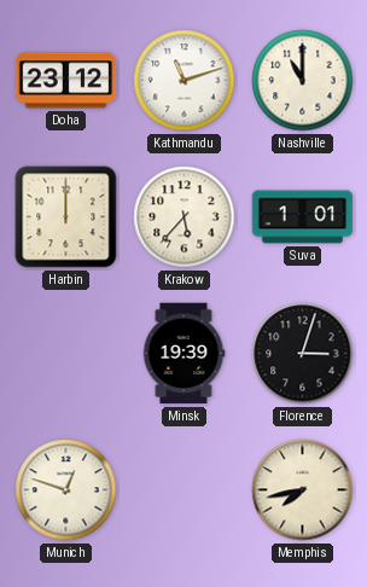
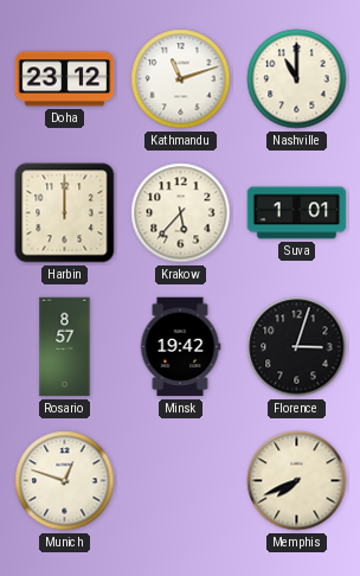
Rosario: none -> 8:57 (65, 347)
Minsk: 19:39 -> 19:42 (180, 347)
Memphis: 7:43 -> 7:41 (297, 481)
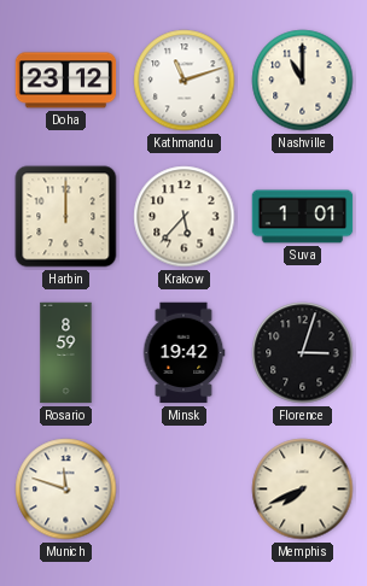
Rosario: 8:57 -> 8:59 (66, 353)
Munich: 12:48 -> 11:48 (66, 490)
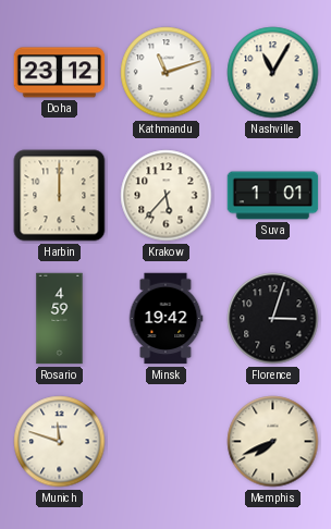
Nashville: 11:00 -> 11:05 (273, 73)
Rosario: 8:59 -> 4:59 (60, 319)
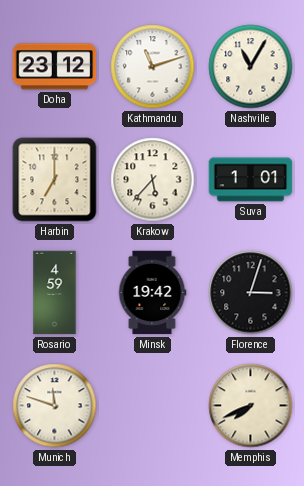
Harbin: 12:00 -> 7:00 (55, 180)
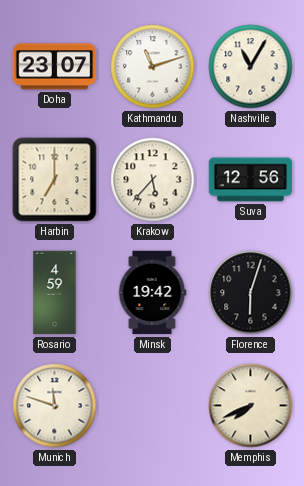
Doha: 23:12 -> 23:07 (55, 67)
Suva: 1:01 -> 12:56 (251, 180)
Florence: 3:03 -> 6:03 (251, 293)
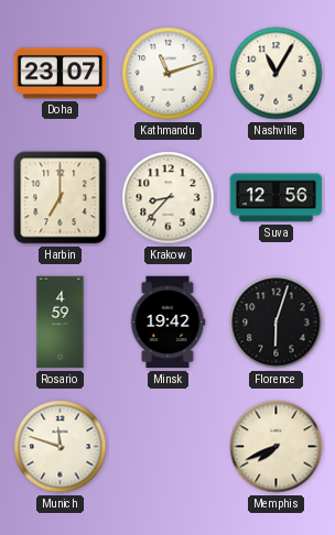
Krakow: 5:37 -> 8:37 (169, 198)
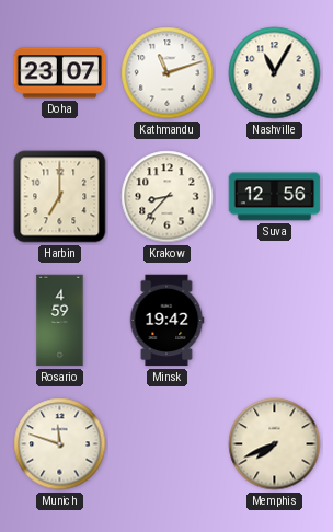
Florence: 6:03 -> none (277, 323)
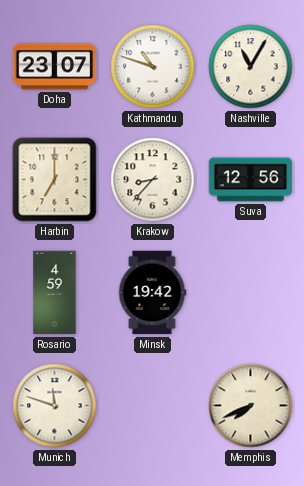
Kathmandu: 11:12 -> 10:48 (153, 67)
